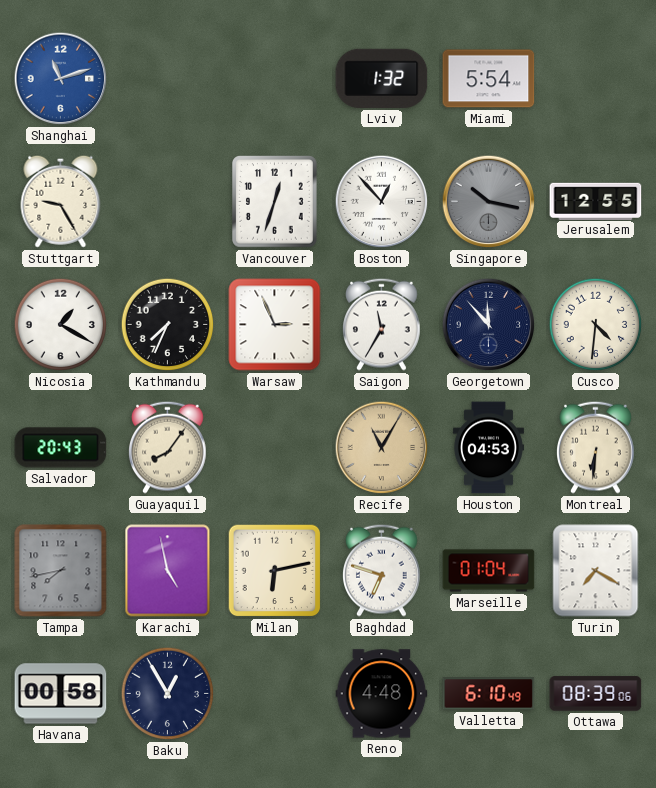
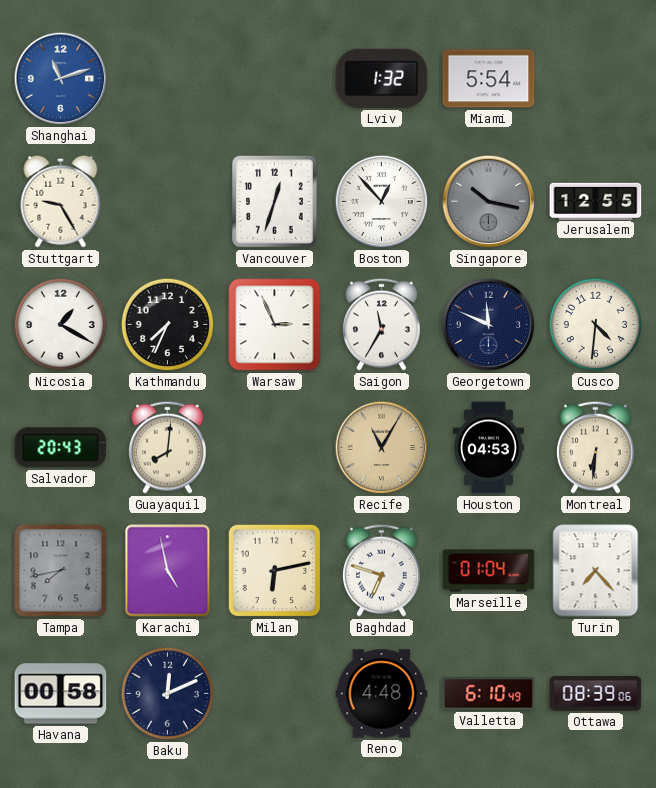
Georgetown: 11:53 -> 11:49 (489, 325)
Guayaquil: 8:06 -> 8:01 (168, 447)
Turin: 7:20 -> 7:23 (596, 571)
Baku: 12:55 -> 12:11 (168, 694)
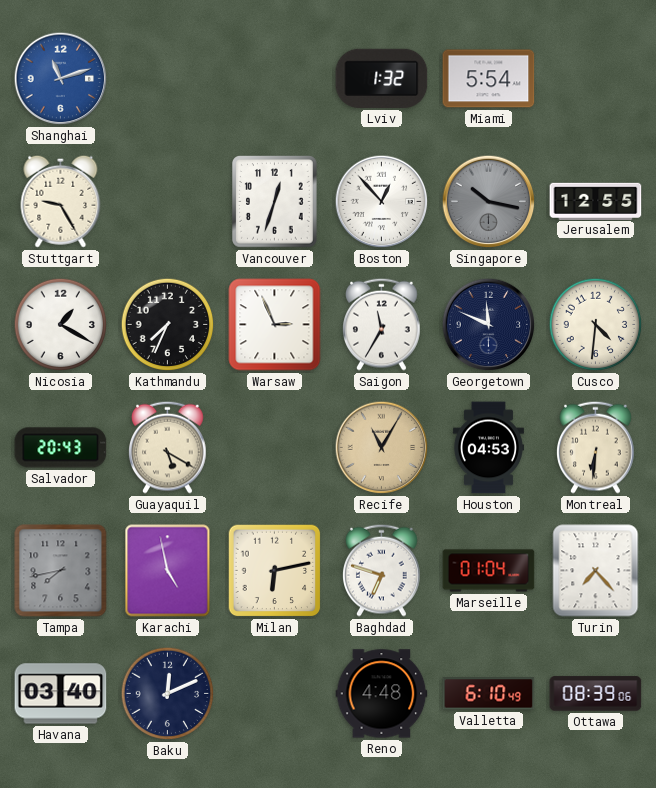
Guayaquil: 8:01 -> 5:20 (168, 447)
Havana: 00:58 -> 03:40 (61, 694)
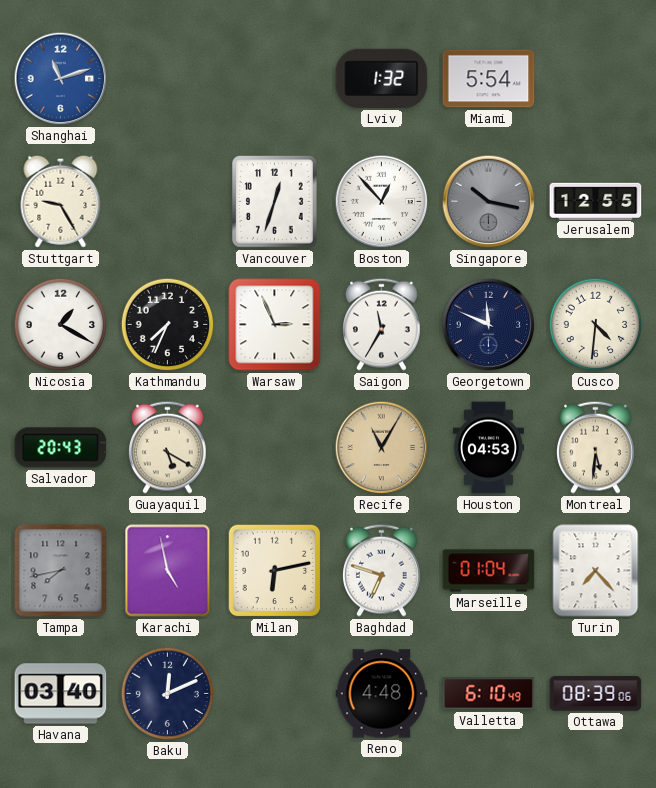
Montreal: 6:31 -> 5:31 (596, 447)
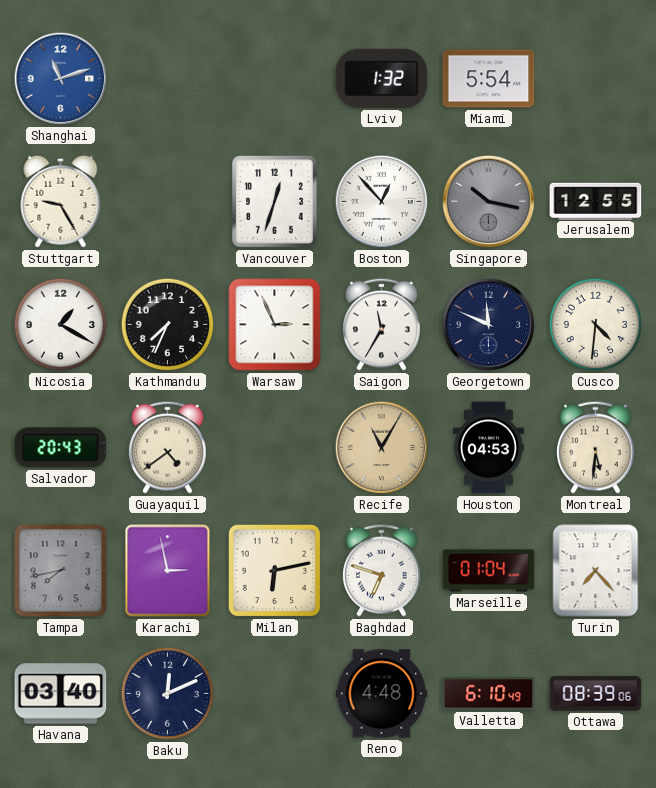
Guayaquil: 5:20 -> 4:39 (168, 447)
Karachi: 4:58 -> 2:58 (168, 571)
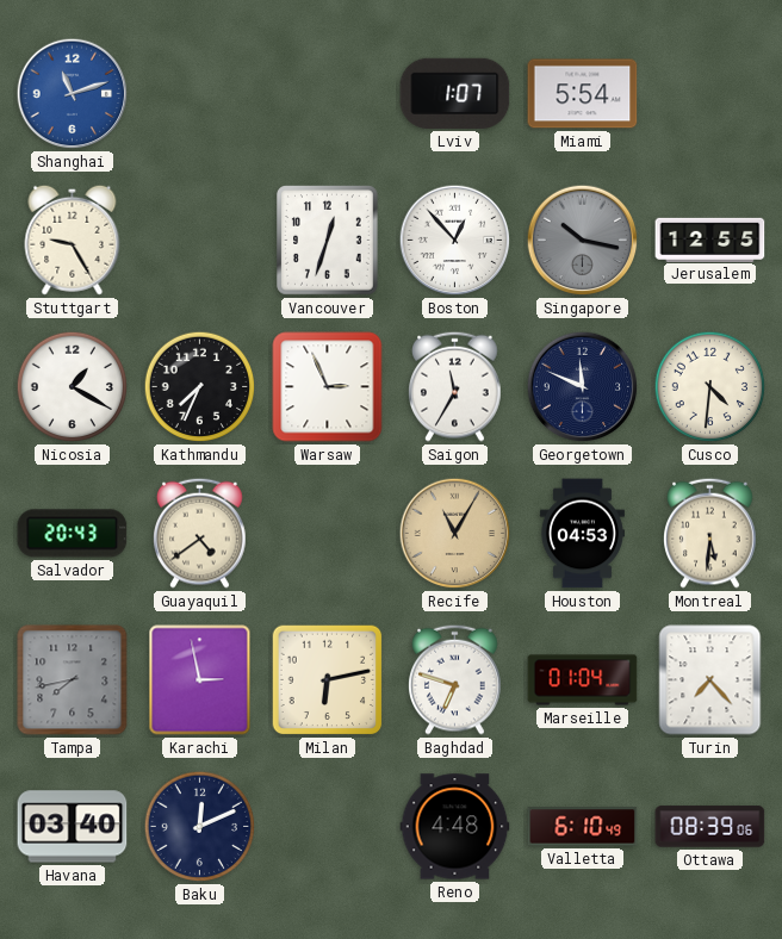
Lviv: 1:32 -> 1:07 (455, 93)
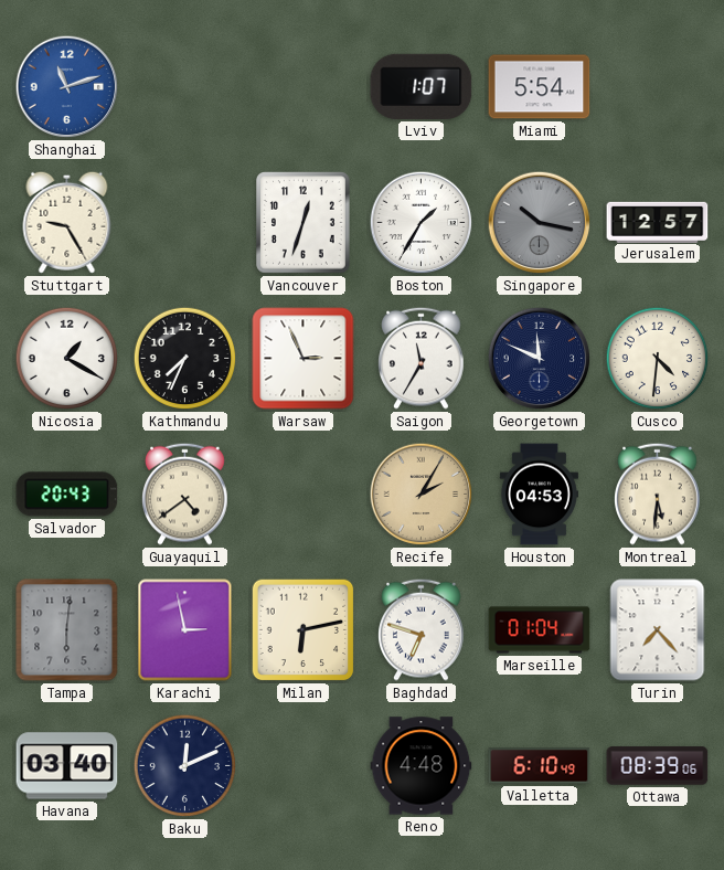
Boston: 12:53 -> 1:35 (422, 223)
Jerusalem: 12:55 -> 12:57 (658, 222)
Recife: 11:05 -> 2:05 (422, 495)
Tampa: 7:43 -> 6:01 (67, 630)
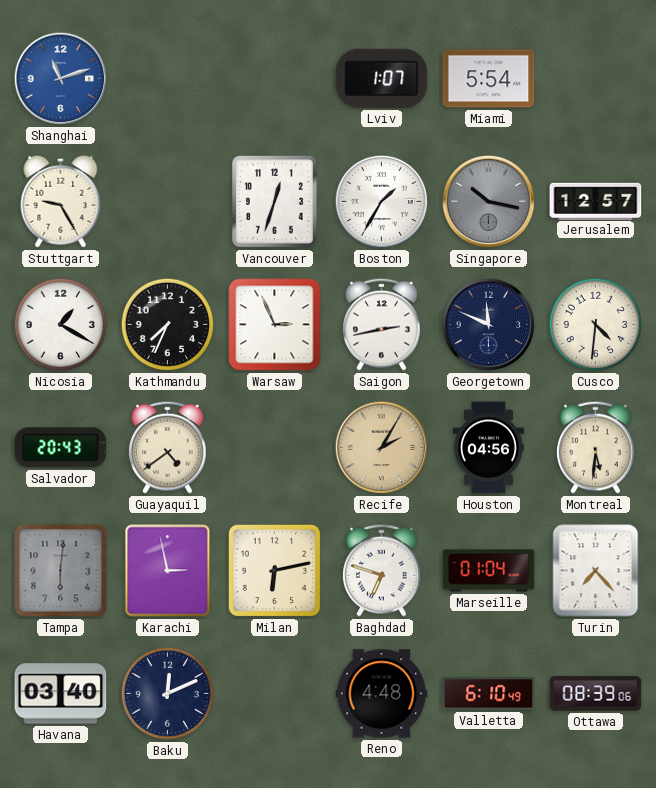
Saigon: 11:35 -> 2:43 (382, 324)
Houston: 04:53 -> 04:56 (488, 448)
